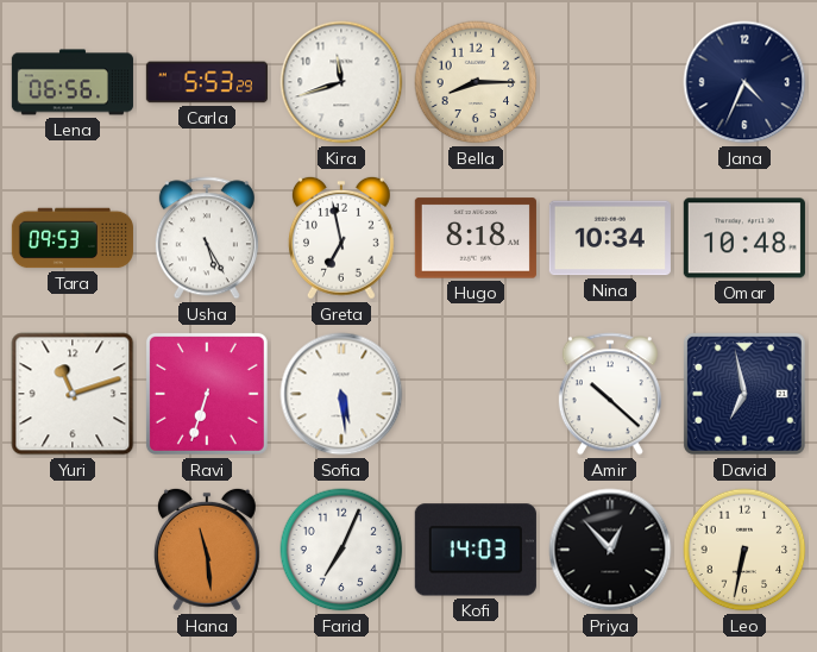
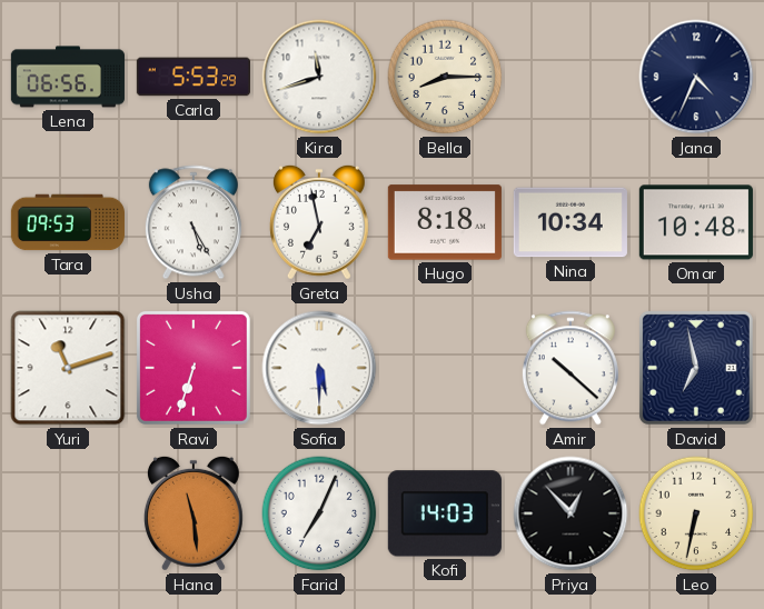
Sofia: 5:29 -> 5:30 (319, 368)
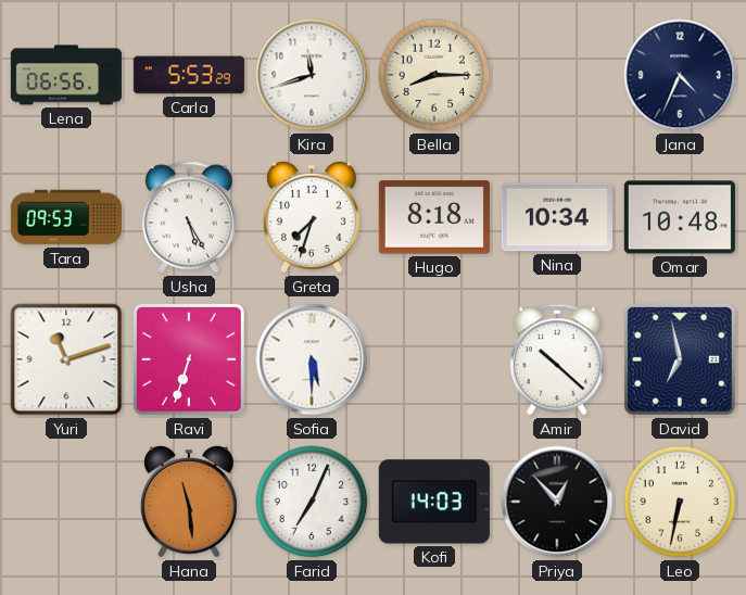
Greta: 6:58 -> 7:33 (312, 217)
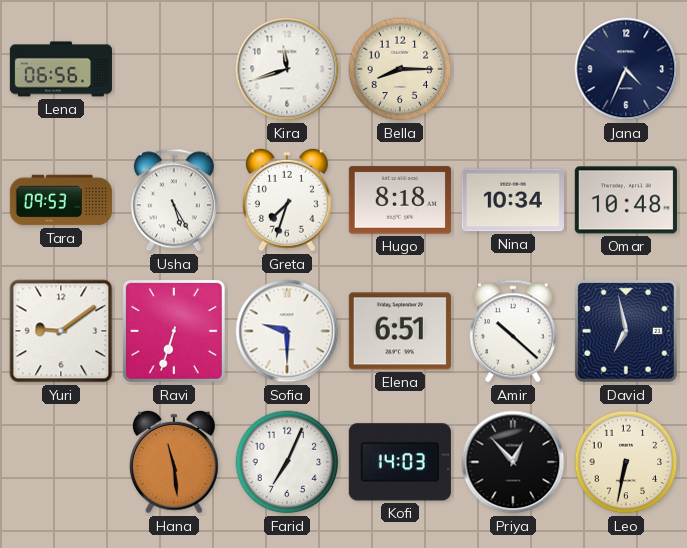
Carla: 5:53 -> none (189, 75)
Yuri: 11:12 -> 9:09 (61, 331)
Sofia: 5:30 -> 9:30 (287, 331)
Elena: none -> 6:51 (400, 331)
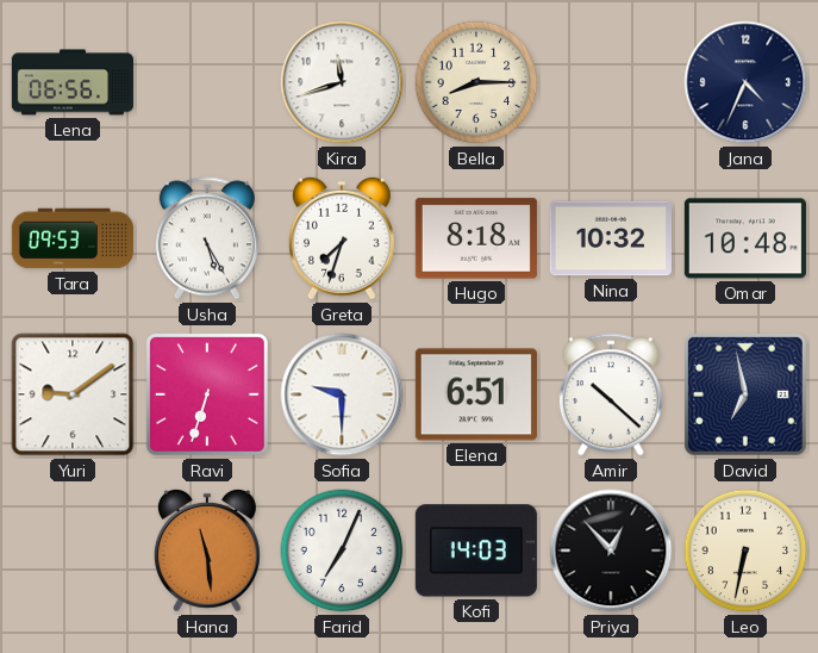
Nina: 10:34 -> 10:32 (611, 238)
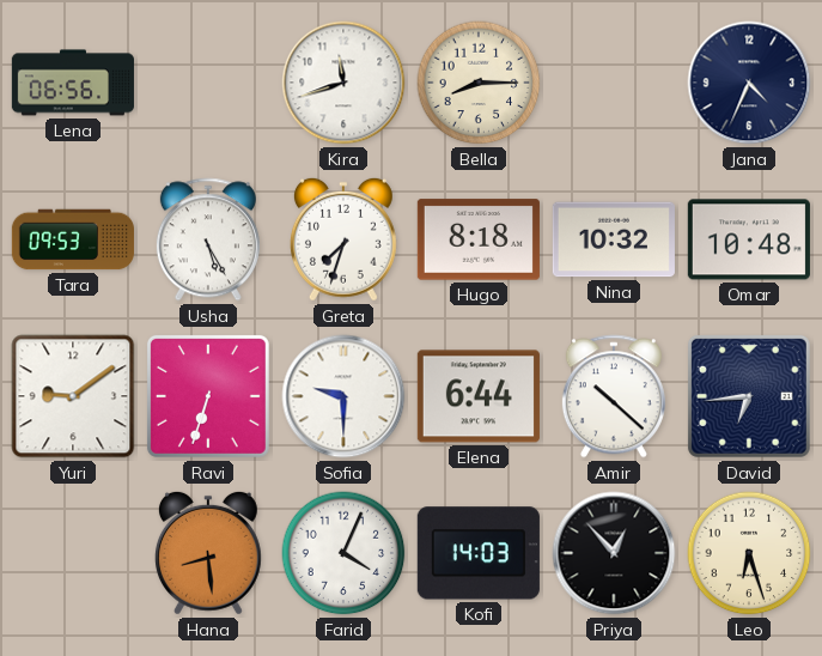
Elena: 6:51 -> 6:44 (479, 396)
David: 6:58 -> 6:44 (749, 396)
Hana: 11:29 -> 8:29 (208, 553)
Farid: 7:04 -> 4:04 (343, 553)
Leo: 6:32 -> 6:27 (749, 553)
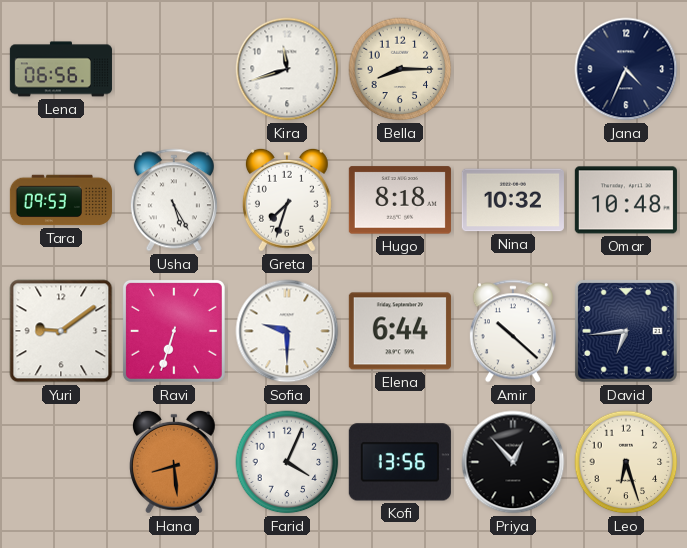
Kofi: 14:03 -> 13:56 (400, 462)
